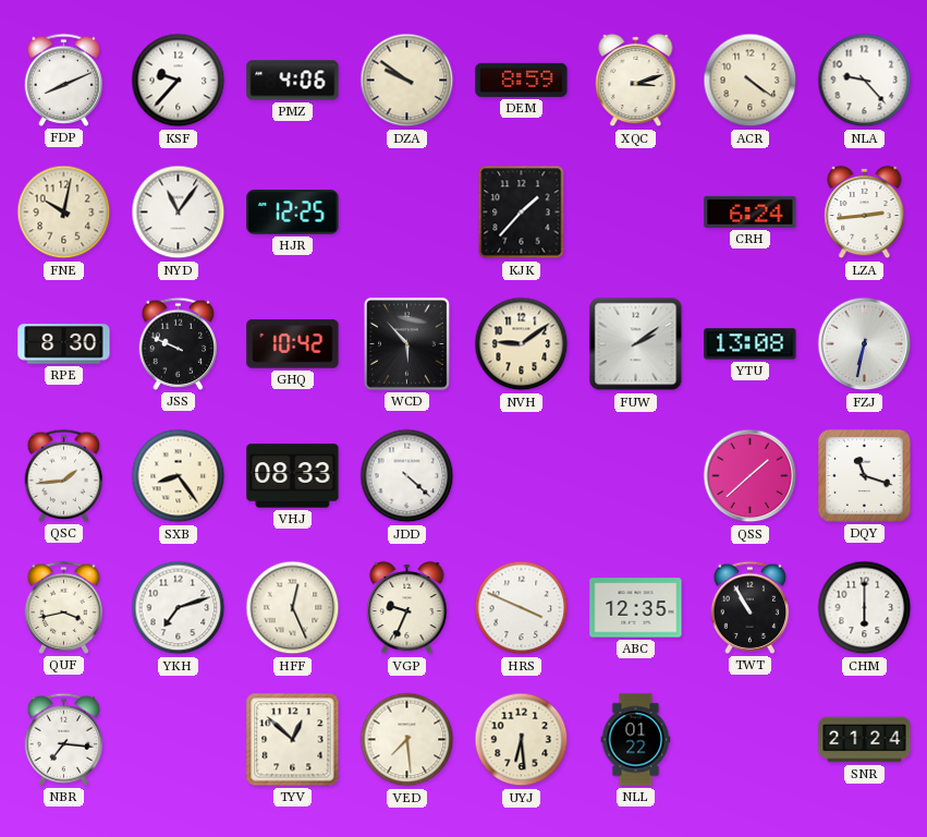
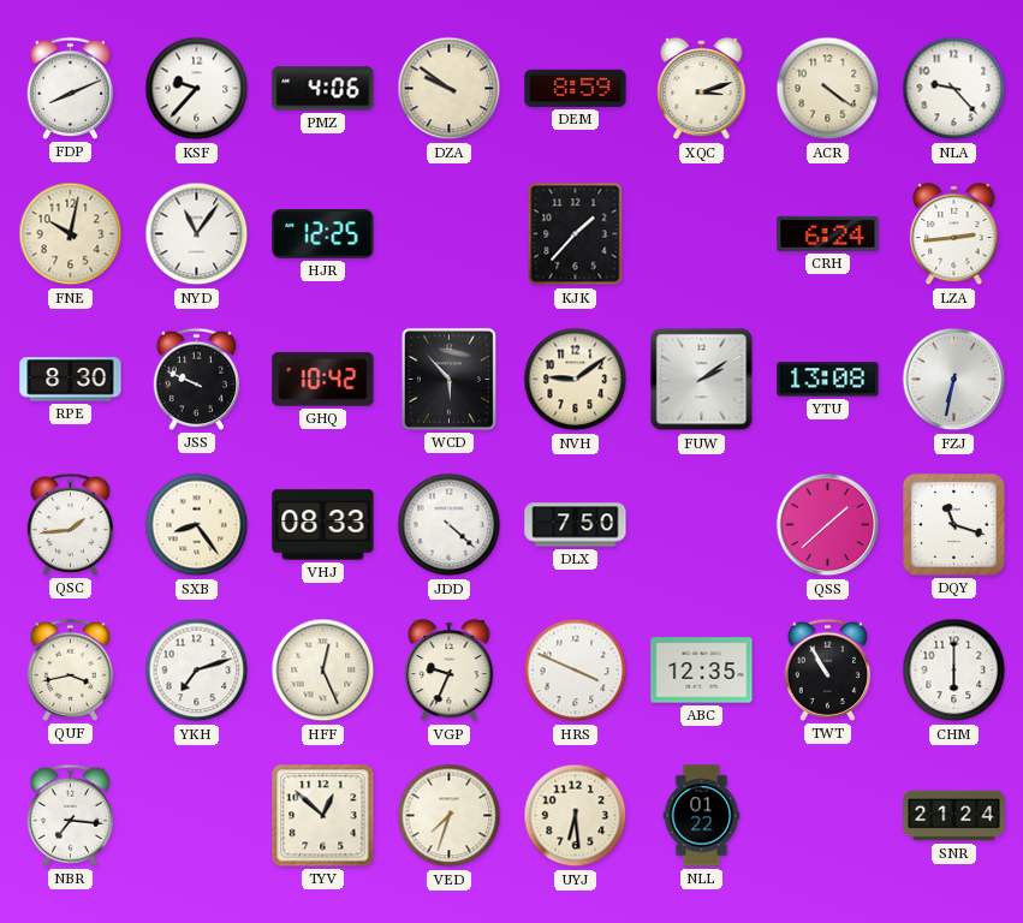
DLX: none -> 7:50 (576, 525)
VED: 7:29 -> 7:33 (450, 816)
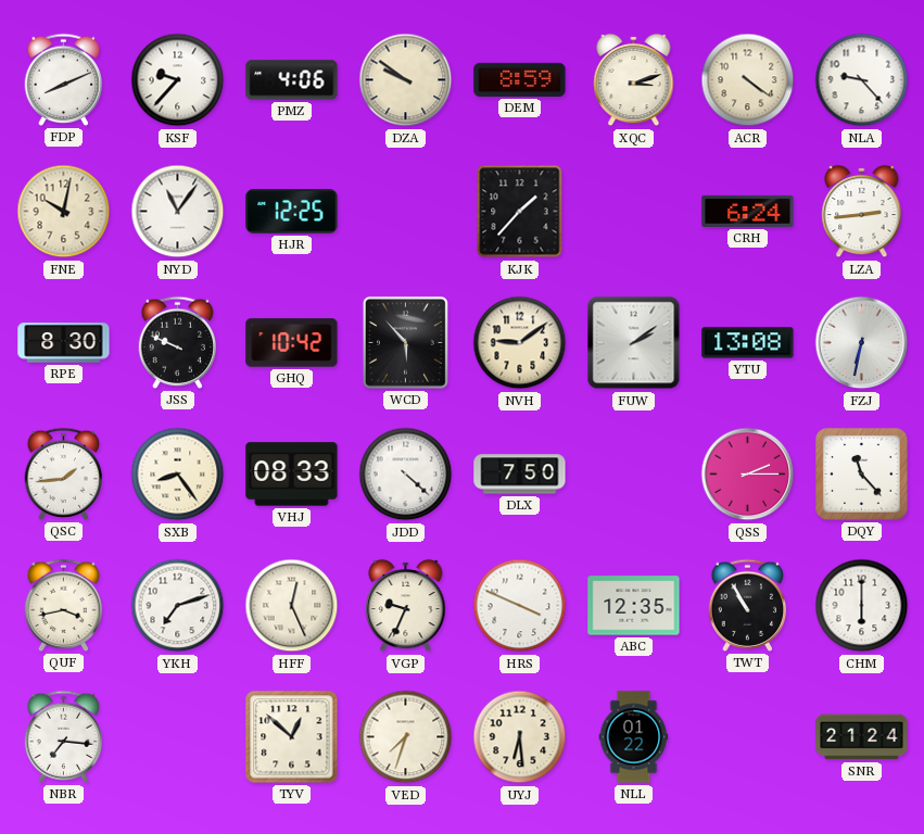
QSS: 1:38 -> 2:15 (748, 475)
DQY: 11:18 -> 11:23 (862, 475)
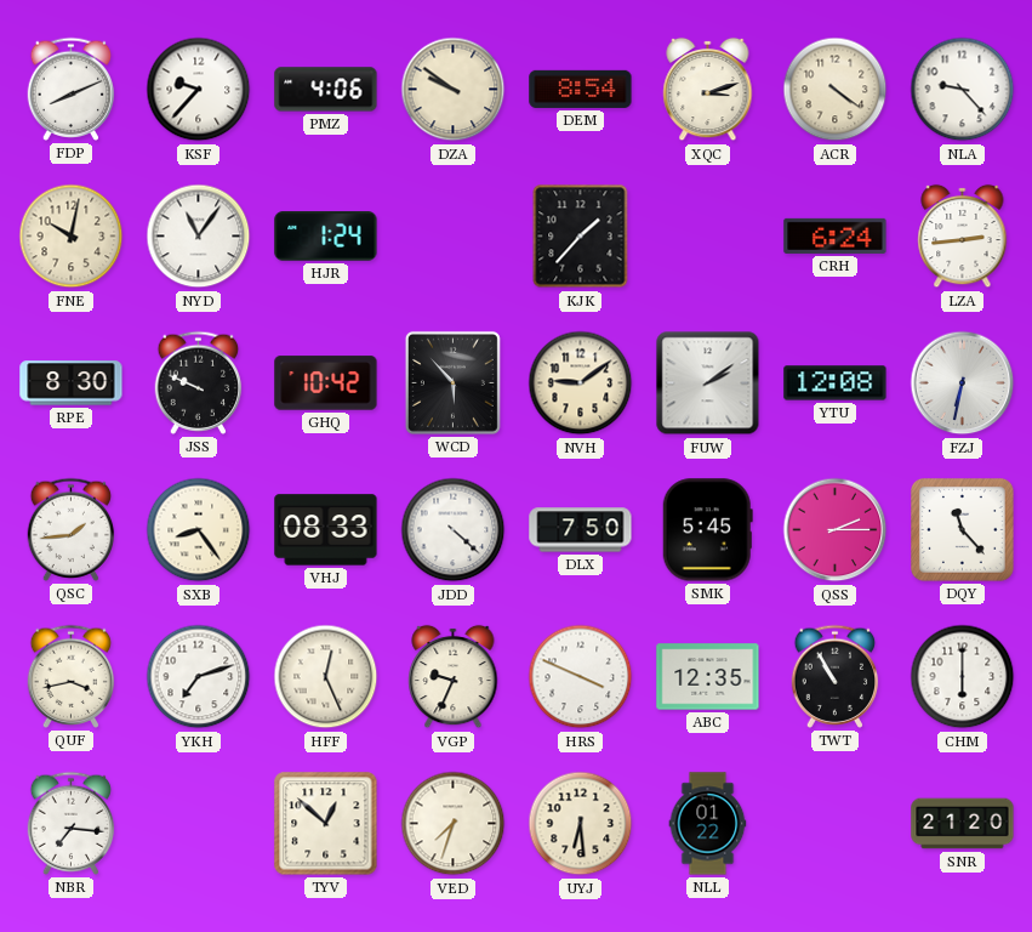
DEM: 8:59 -> 8:54 (581, 89)
HJR: 12:25 -> 1:24 (326, 237)
YTU: 13:08 -> 12:08 (836, 383)
SMK: none -> 5:45 (707, 530)
SNR: 21:24 -> 21:20 (963, 824)
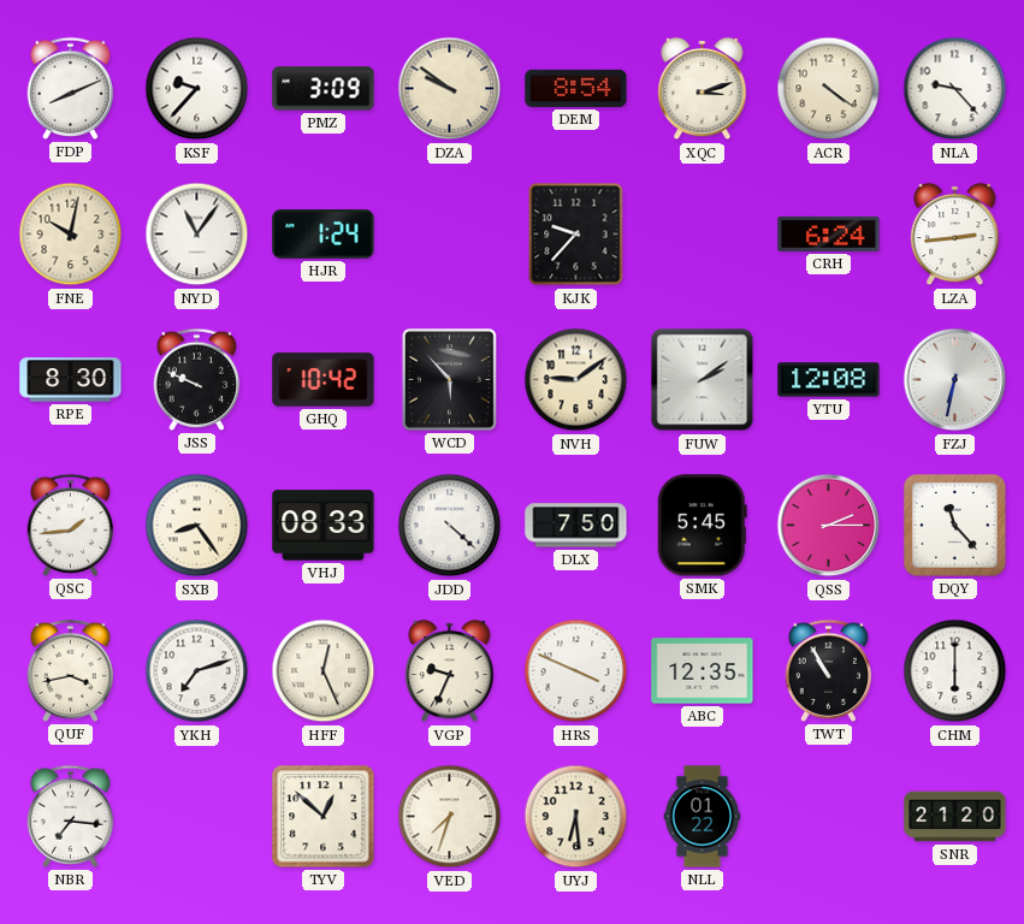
PMZ: 4:06 -> 3:09 (324, 89)
KJK: 1:37 -> 9:37 (576, 235)
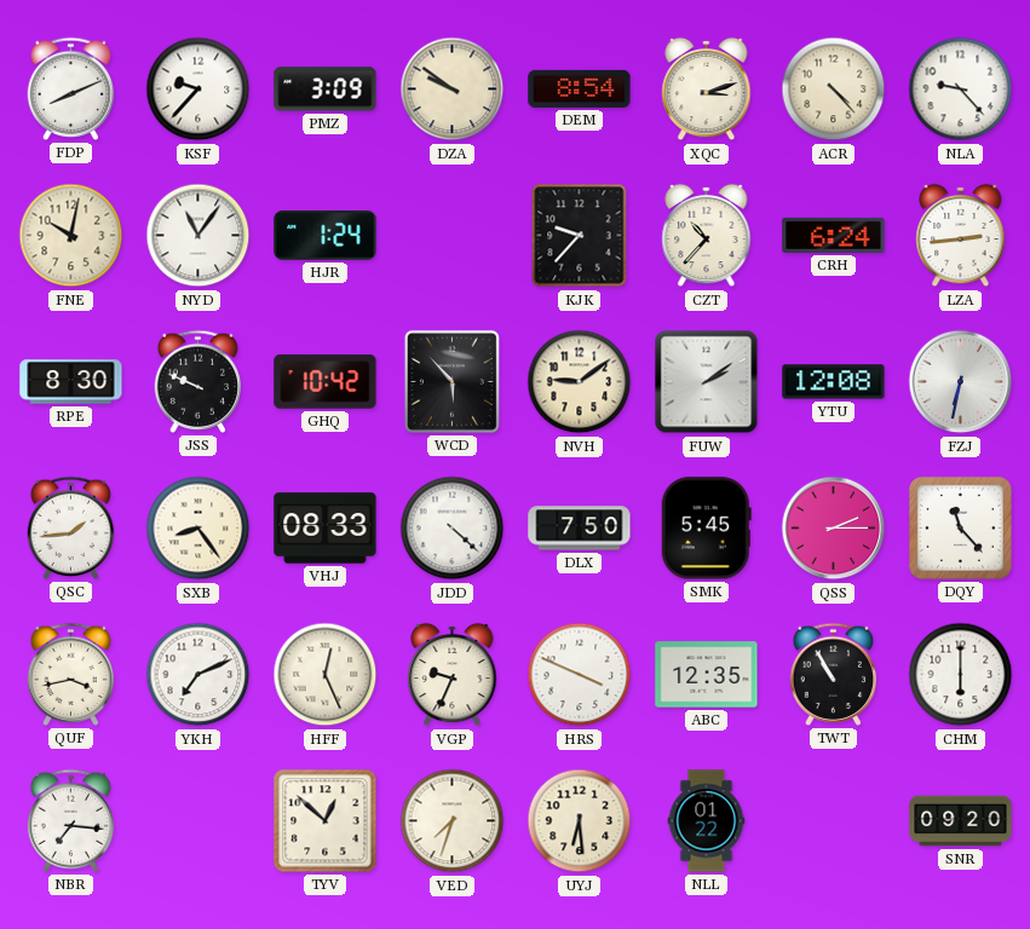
ACR: 4:21 -> 4:23 (834, 90)
CZT: none -> 10:37 (707, 236)
YKH: 7:12 -> 7:11 (198, 675)
SNR: 21:20 -> 09:20 (961, 821)
